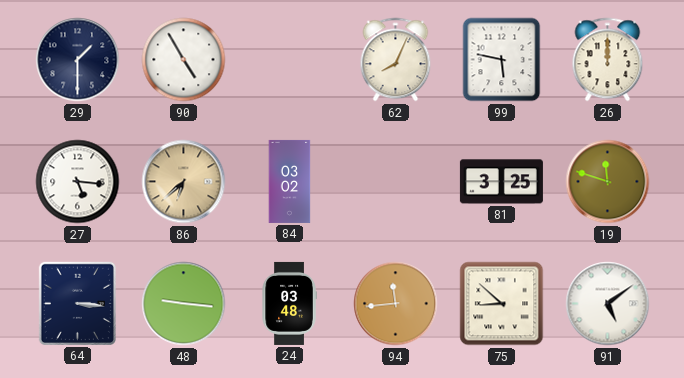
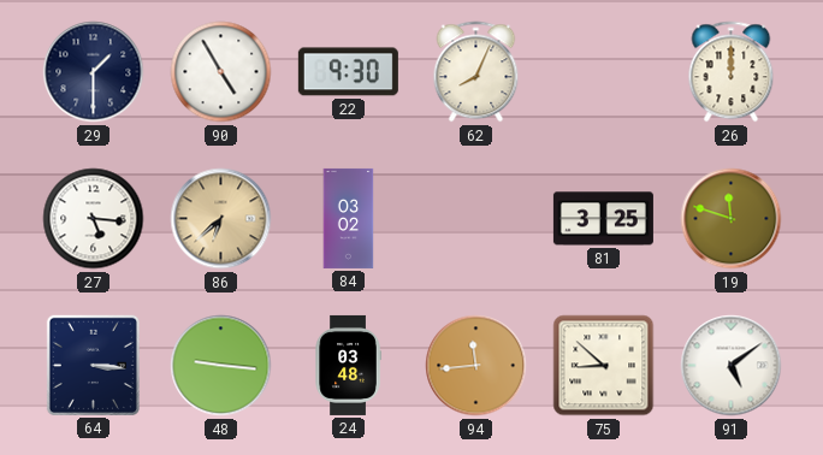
22: none -> 9:30 (348, 72)
99: 5:47 -> none (502, 60)
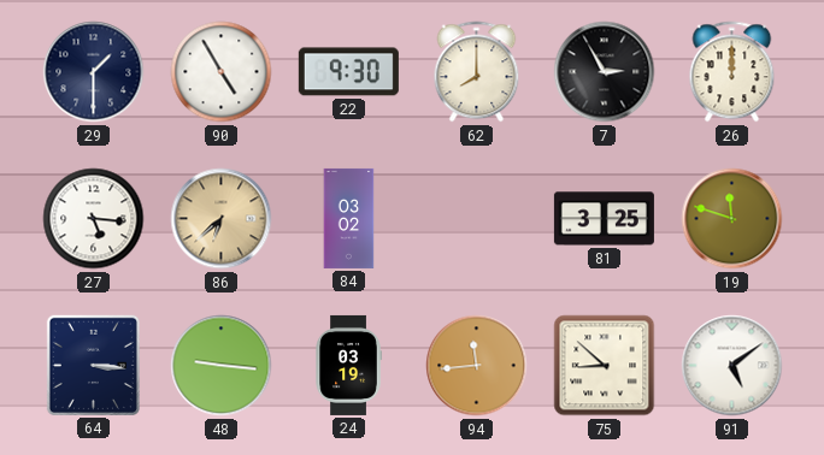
62: 8:04 -> 8:00 (477, 72)
7: none -> 2:55 (605, 72)
24: 03:48 -> 03:19 (348, 365)
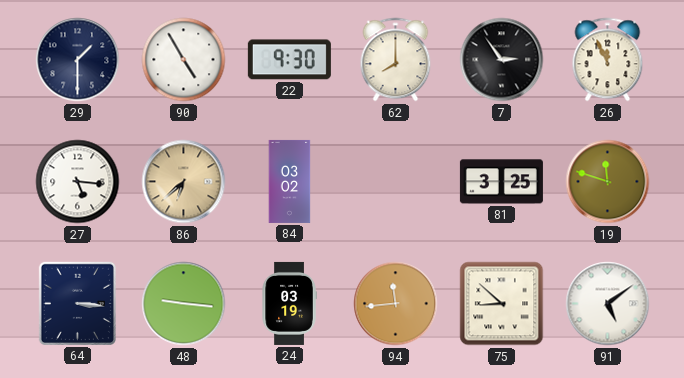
7: 2:55 -> 2:54 (502, 60)
26: 12:00 -> 11:56 (608, 60)
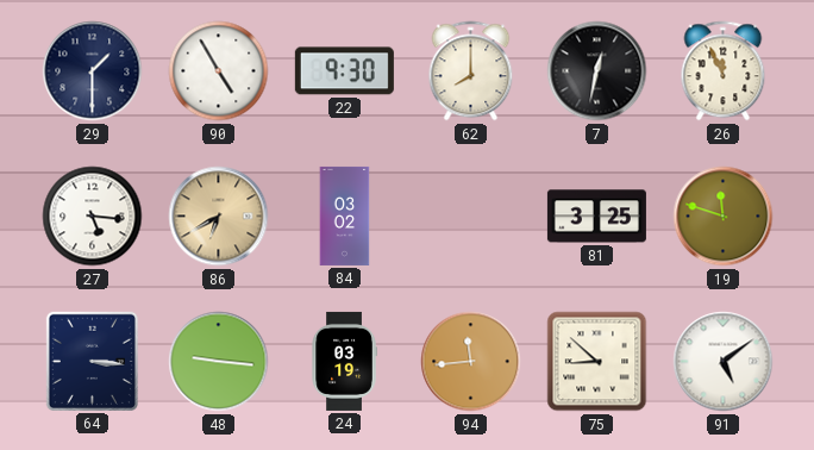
7: 2:54 -> 12:32 (597, 71)
86: 6:38 -> 6:40 (219, 217)
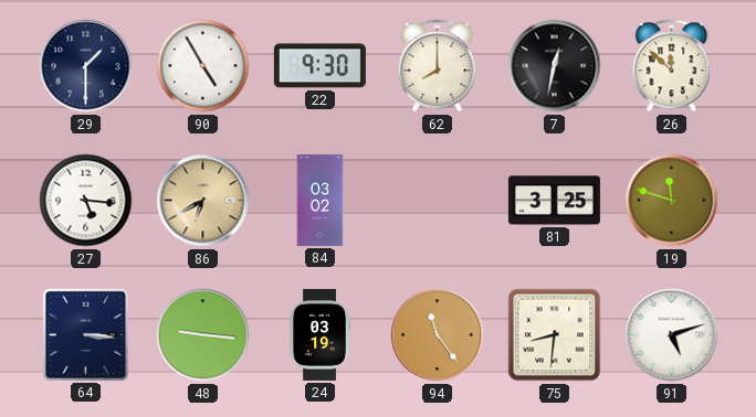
26: 11:56 -> 11:52 (672, 66)
94: 11:44 -> 11:24 (438, 335)
75: 8:52 -> 8:31 (555, 335)
91: 5:09 -> 5:12 (672, 335)
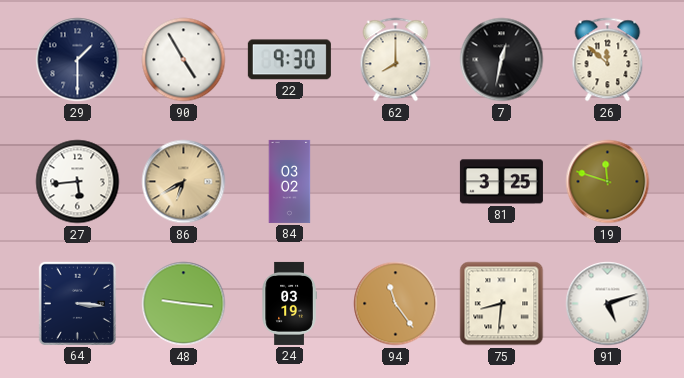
27: 5:16 -> 5:44 (78, 182)
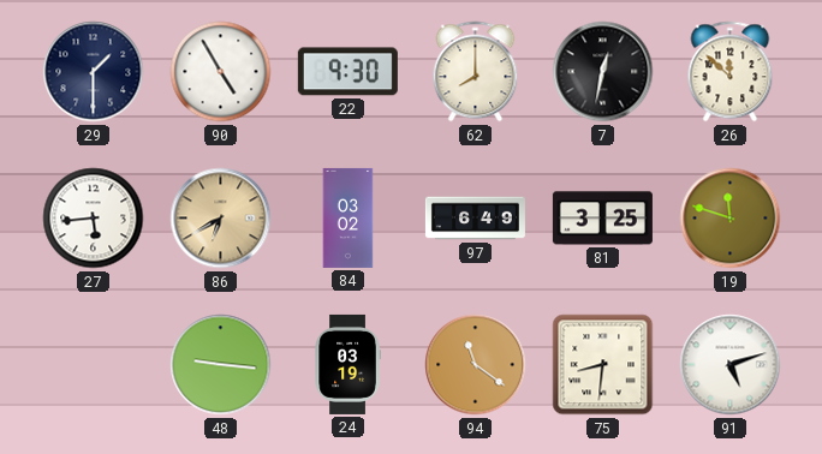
97: none -> 6:49 (475, 219)
64: 3:16 -> none (77, 303)
94: 11:24 -> 11:21 (476, 365)
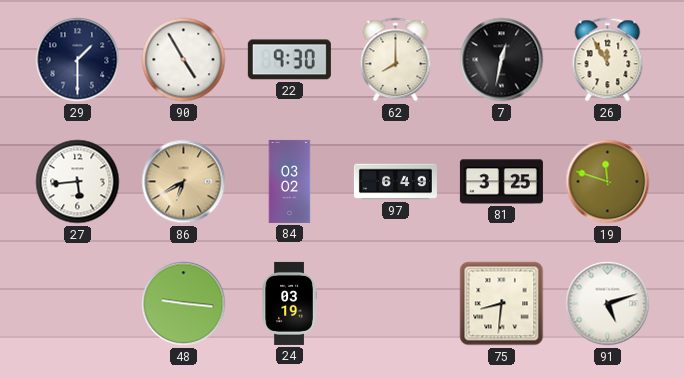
26: 11:52 -> 11:55 (608, 60)
94: 11:21 -> none (476, 365)
